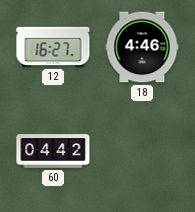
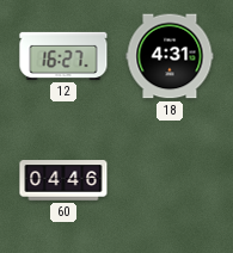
18: 4:46 -> 4:31 (170, 56)
60: 04:42 -> 04:46 (63, 180)
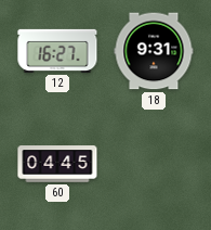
18: 4:31 -> 9:31 (154, 51)
60: 04:46 -> 04:45 (57, 164)
